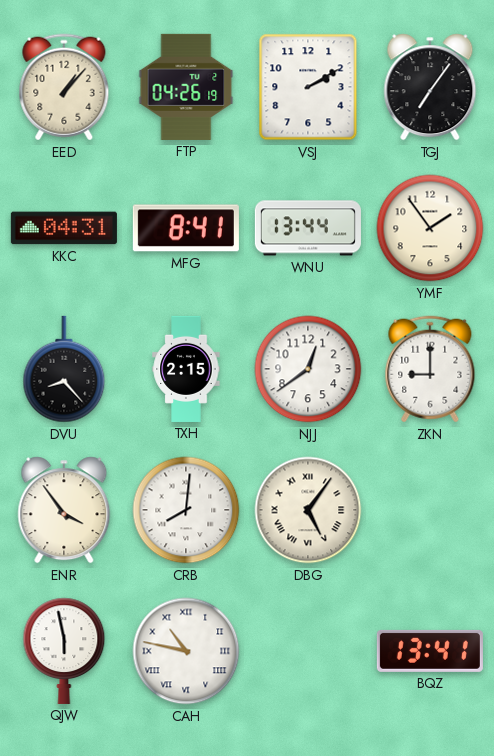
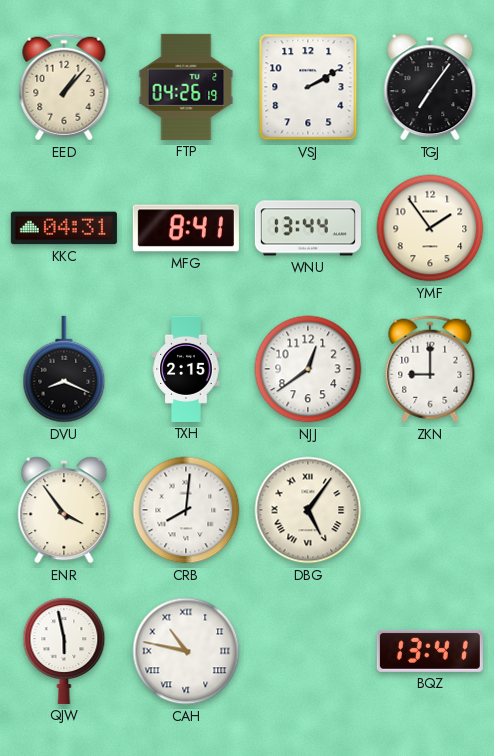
DVU: 8:23 -> 8:19 (64, 369)
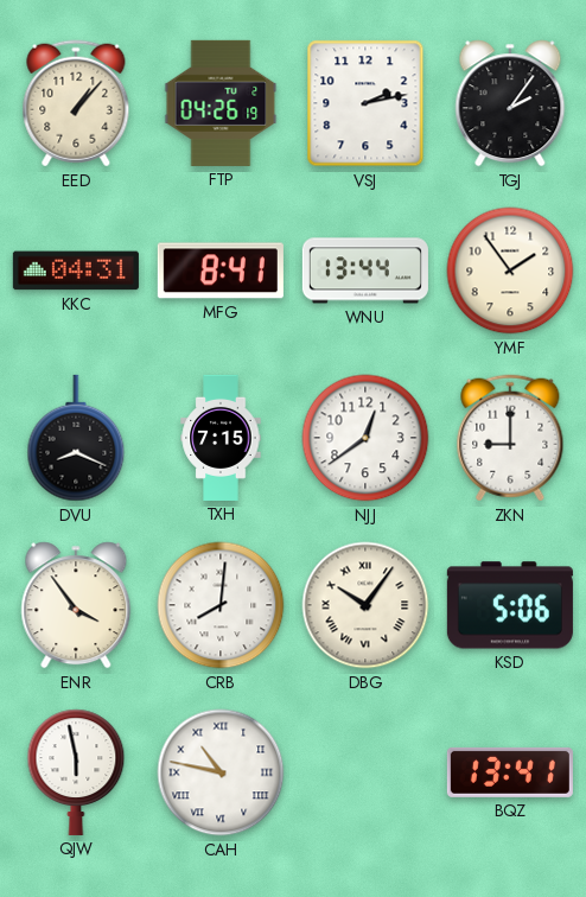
VSJ: 2:10 -> 2:13 (365, 103)
TGJ: 7:06 -> 2:06 (510, 103)
TXH: 2:15 -> 7:15 (221, 438)
DBG: 5:06 -> 10:06 (365, 605)
KSD: none -> 5:06 (510, 605)
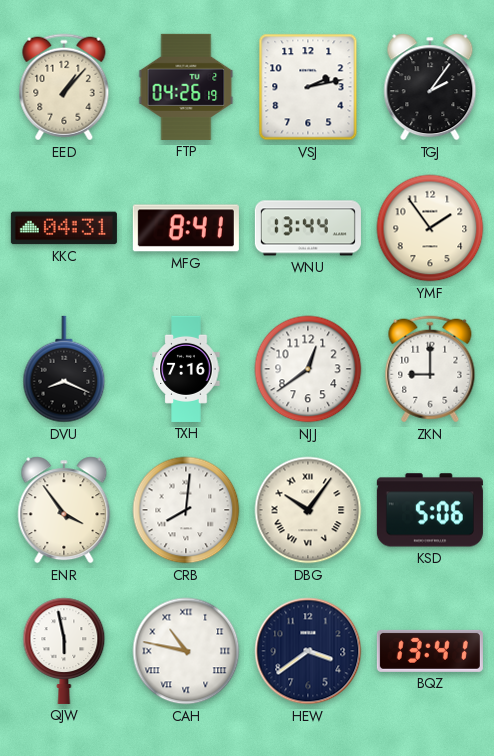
TXH: 7:15 -> 7:16 (186, 369)
HEW: none -> 3:39 (308, 651)
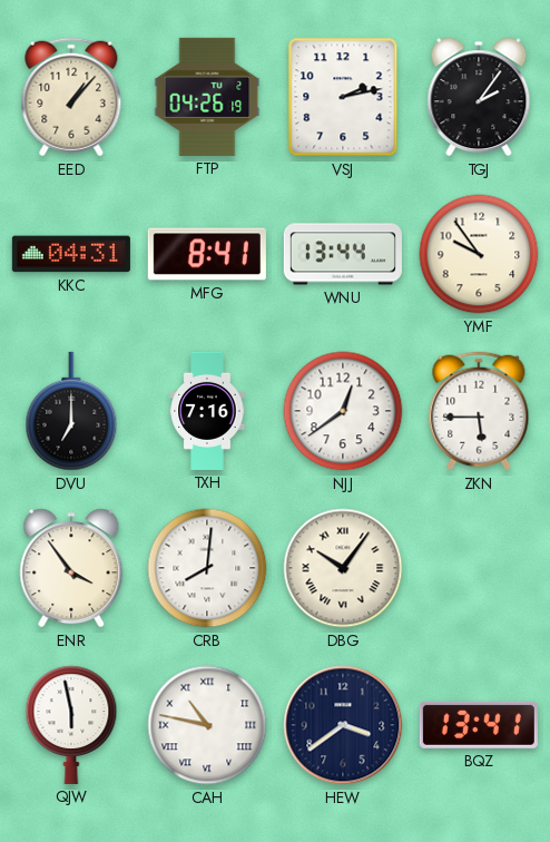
YMF: 1:54 -> 9:54 (479, 254)
DVU: 8:19 -> 7:00 (71, 411)
ZKN: 9:00 -> 5:45 (479, 411)
KSD: 5:06 -> none (430, 510)
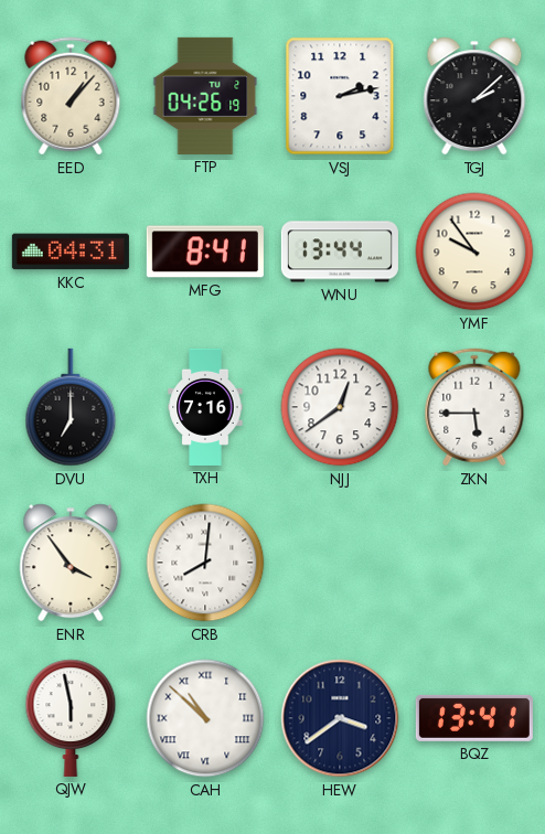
TGJ: 2:06 -> 2:08 (474, 96)
DBG: 10:06 -> none (343, 568)
CAH: 10:47 -> 10:52 (205, 718)
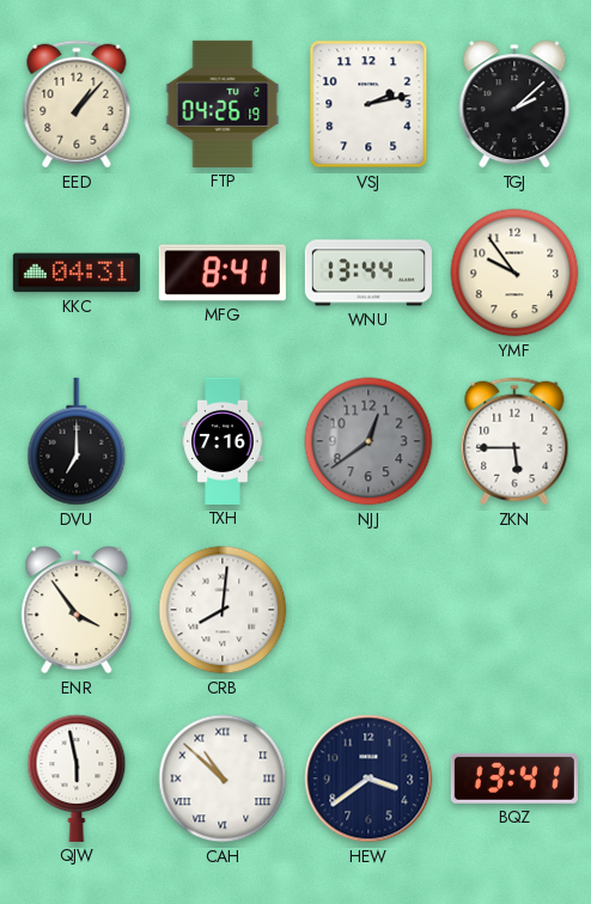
NJJ dial: white -> grey (368, 441)
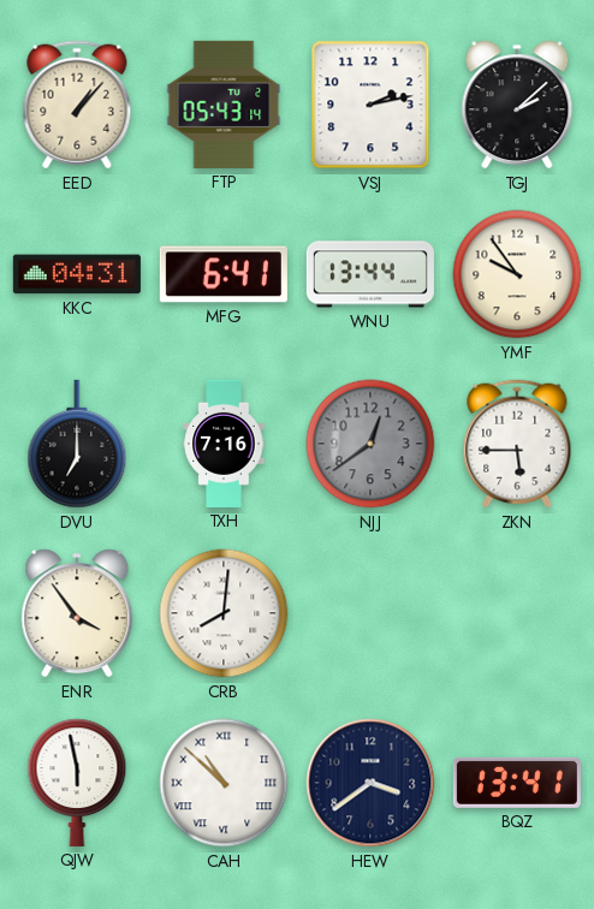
FTP: 04:26 -> 05:43 (224, 105)
MFG: 8:41 -> 6:41 (224, 274)
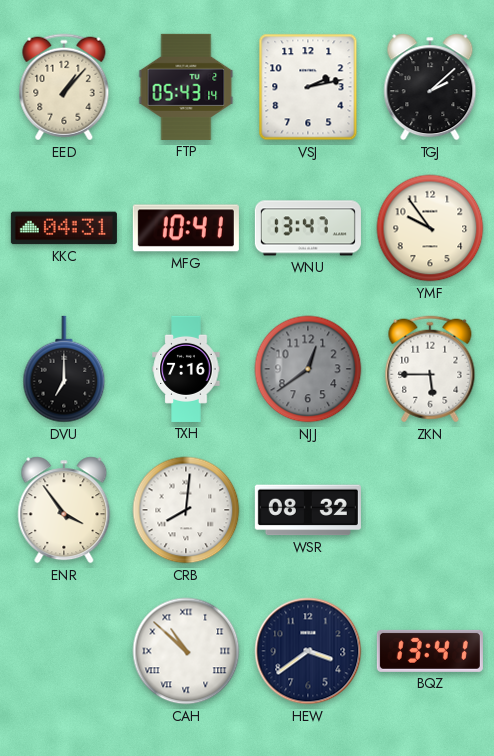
MFG: 6:41 -> 10:41 (186, 228)
WNU: 13:44 -> 13:47 (308, 228)
WSR: none -> 08:32 (308, 510)
QJW: 5:58 -> none (77, 783)
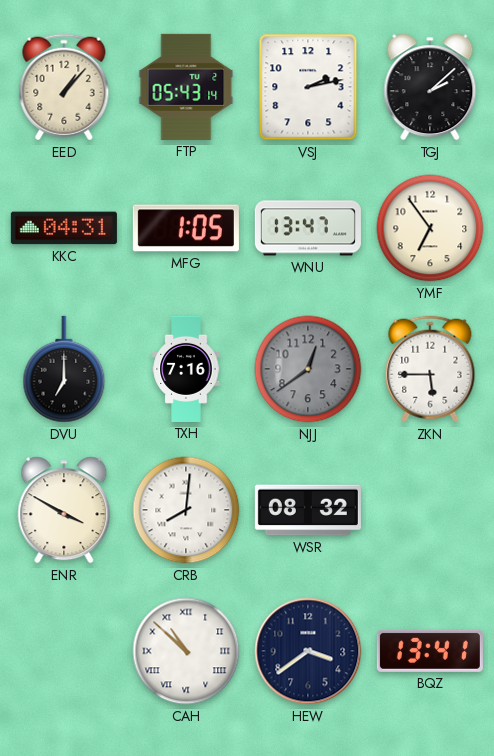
MFG: 10:41 -> 1:05 (186, 228)
YMF: 9:54 -> 6:54 (430, 228)
ENR: 3:54 -> 3:50 (64, 510)
